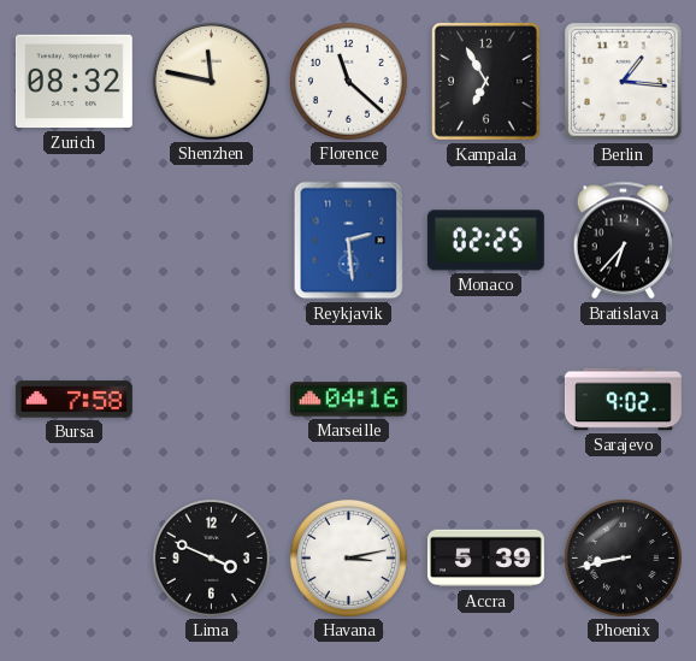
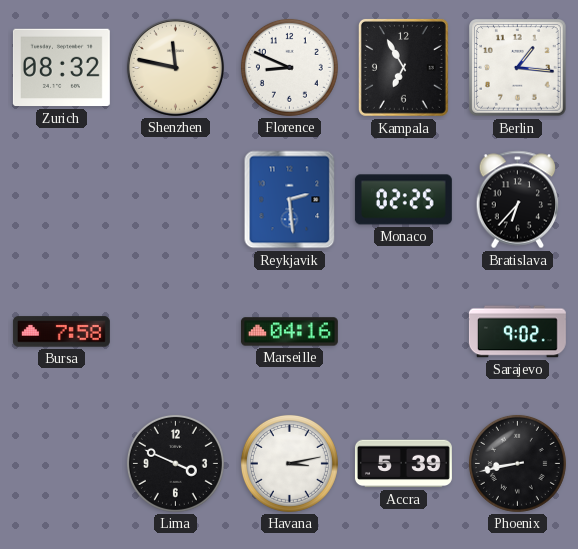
Florence: 11:22 -> 8:49 (289, 67)
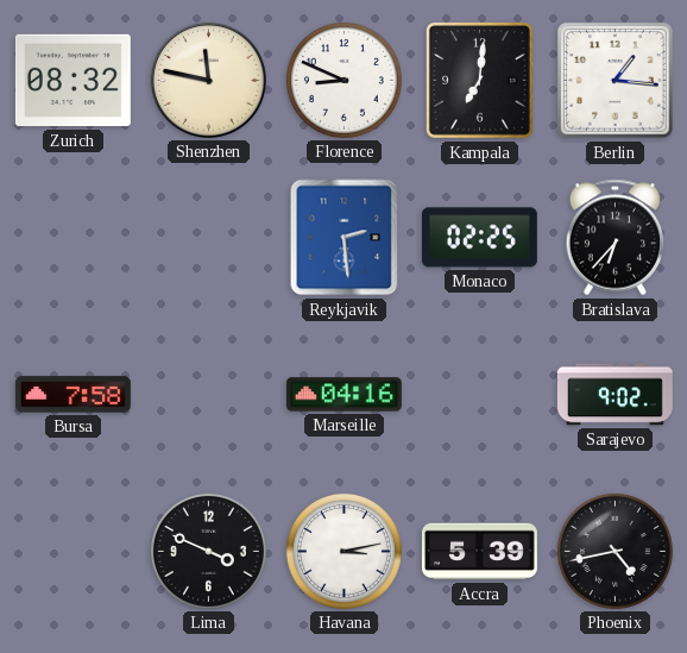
Kampala: 6:55 -> 7:01 (479, 80)
Phoenix: 8:43 -> 4:43 (614, 551)
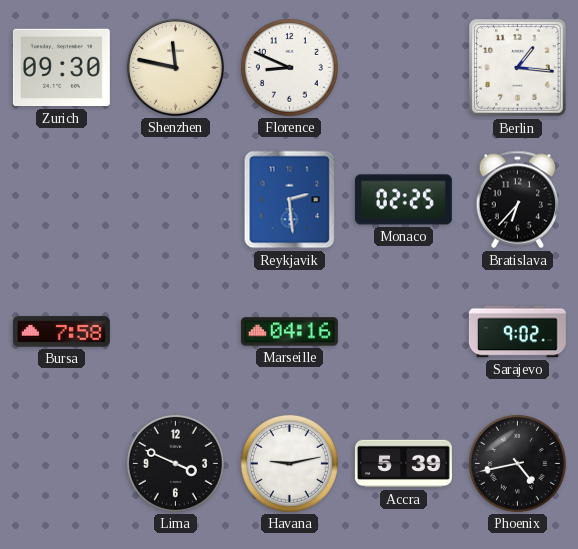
Zurich: 08:32 -> 09:30 (61, 68)
Kampala: 7:01 -> none (479, 80)
Havana: 3:13 -> 9:13 (289, 463)
